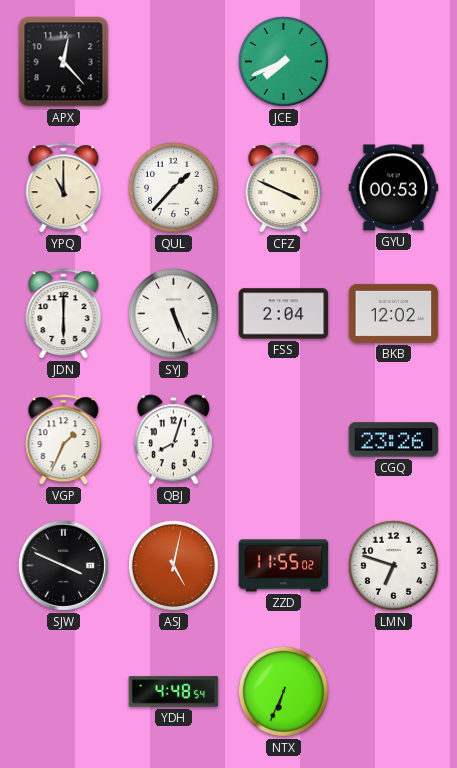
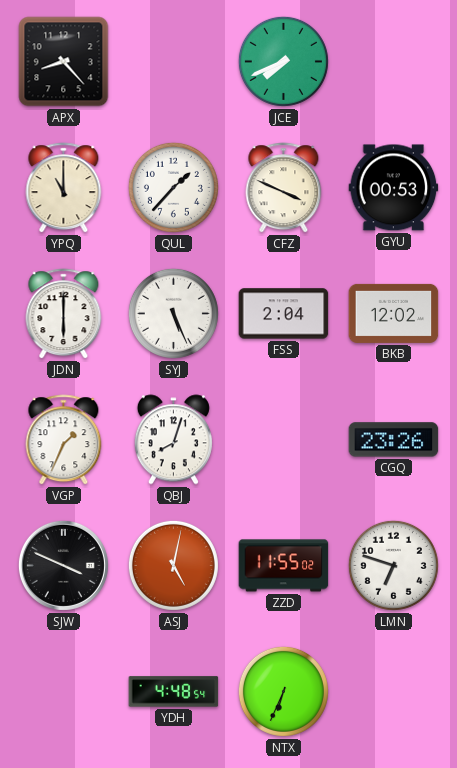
APX: 12:23 -> 8:23 (64, 62)
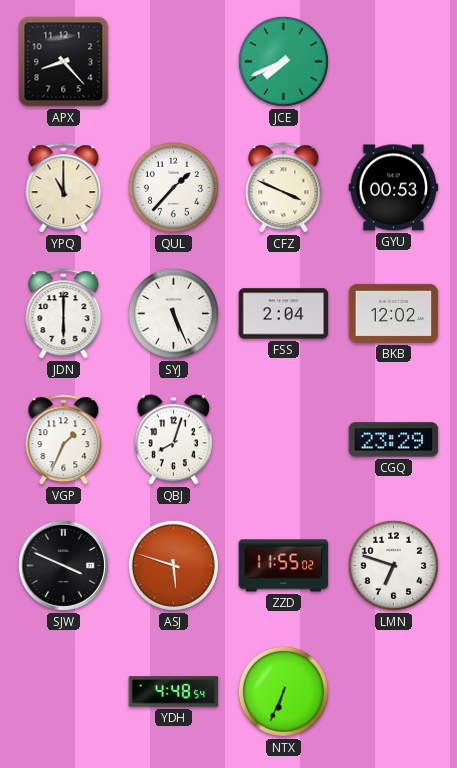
CGQ: 23:26 -> 23:29 (394, 440)
ASJ: 5:02 -> 5:48 (173, 565)
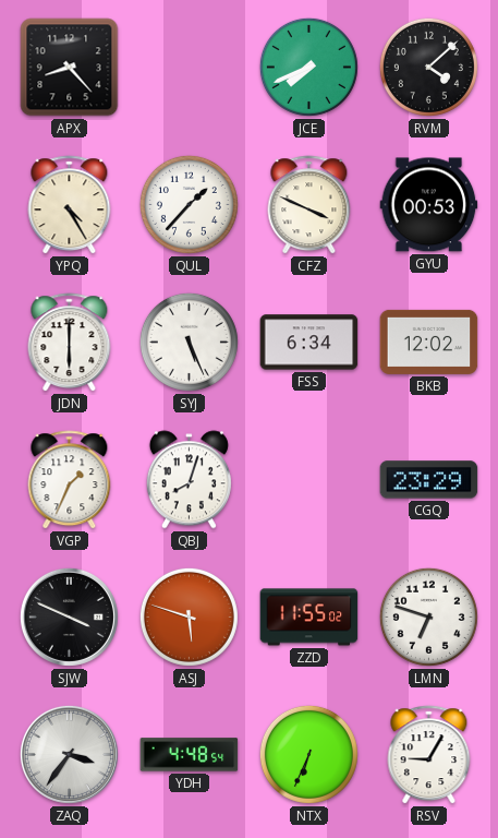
RVM: none -> 4:08 (428, 67)
YPQ: 11:00 -> 4:25 (70, 205)
FSS: 2:04 -> 6:34 (309, 343)
ZAQ: none -> 3:36 (69, 754)
RSV: none -> 9:05 (429, 755)
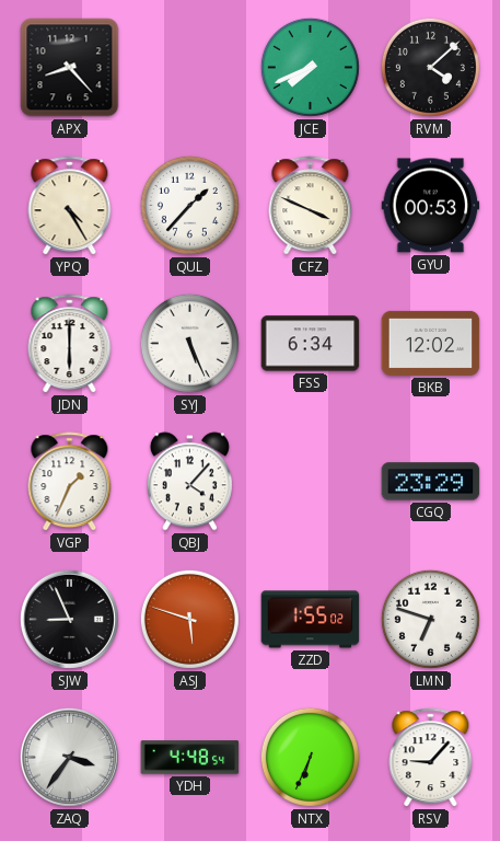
QBJ: 8:03 -> 4:07 (189, 482)
SJW: 3:49 -> 8:56 (69, 619)
ZZD: 11:55 -> 1:55 (311, 620)
RSV: 9:05 -> 9:07 (431, 758)
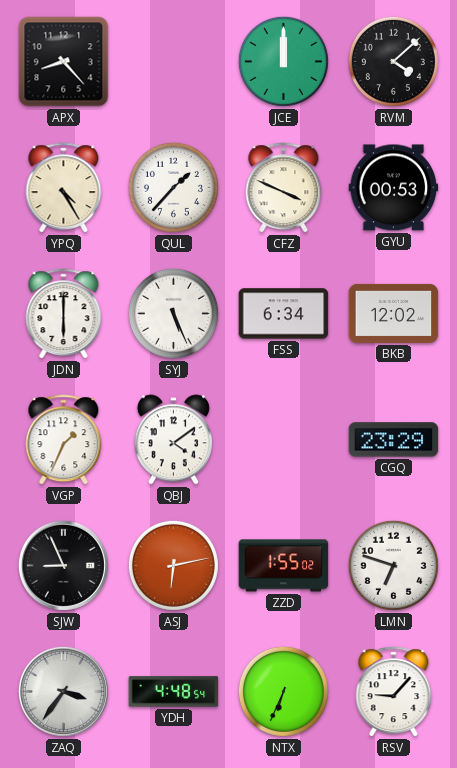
JCE: 7:41 -> 12:00 (283, 61)
QBJ: 4:07 -> 4:09 (173, 440)
ASJ: 5:48 -> 6:13 (173, 565)
